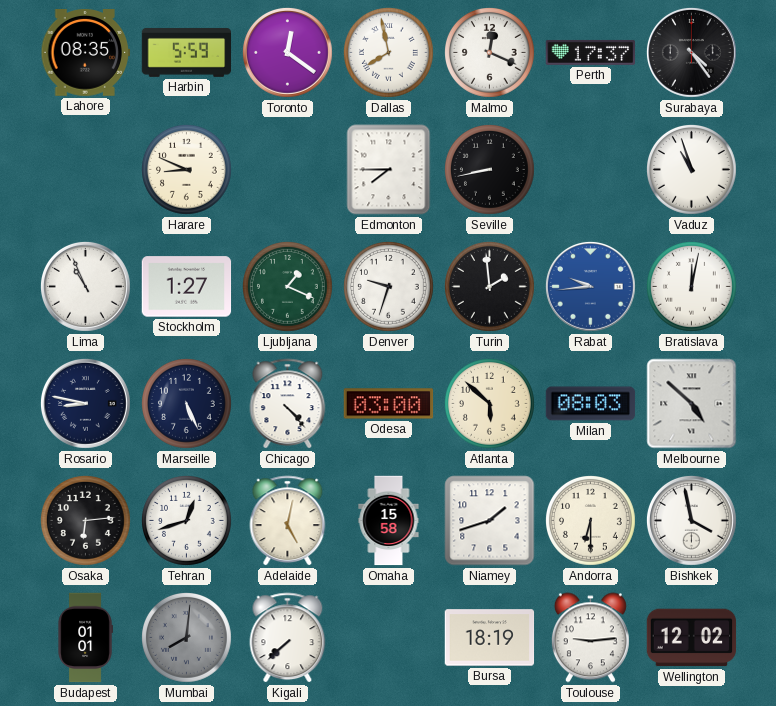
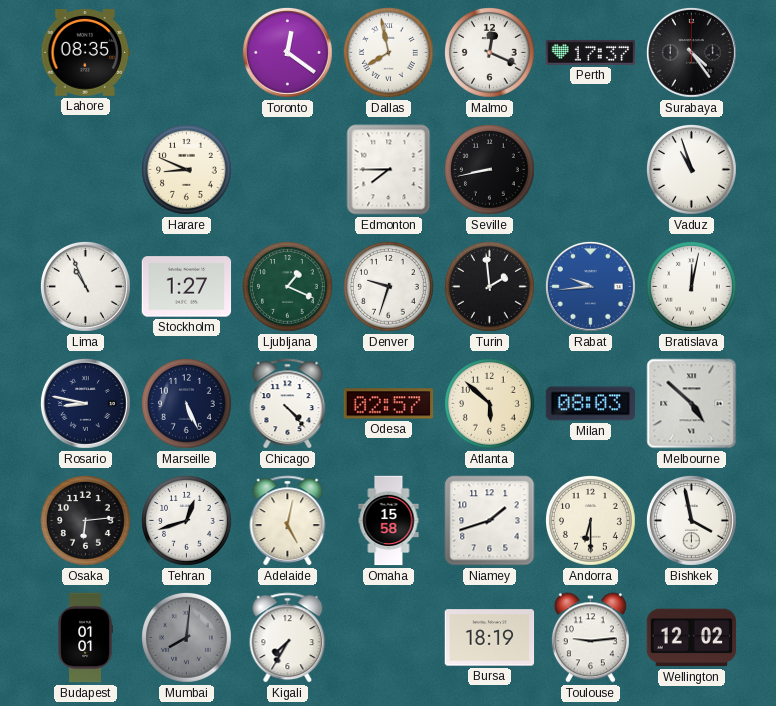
Harbin: 5:59 -> none (187, 52)
Odesa: 03:00 -> 02:57 (389, 404)
Kigali: 7:38 -> 7:35 (288, 638)
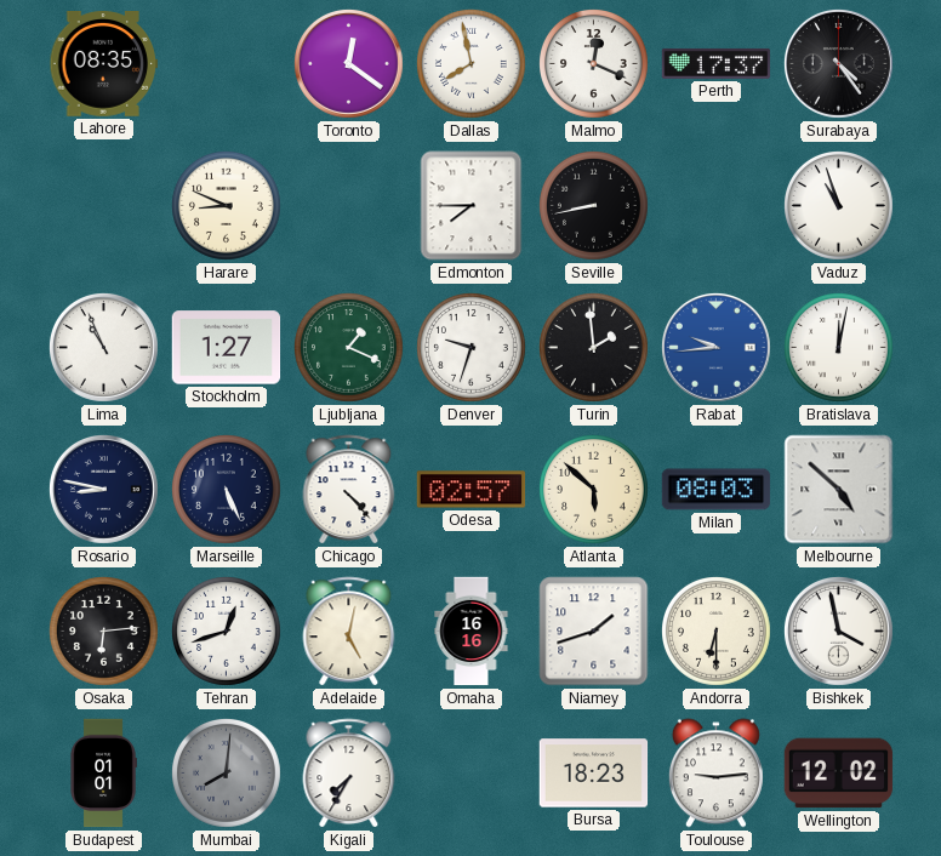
Omaha: 15:58 -> 16:16 (472, 632)
Bursa: 18:19 -> 18:23 (594, 774)
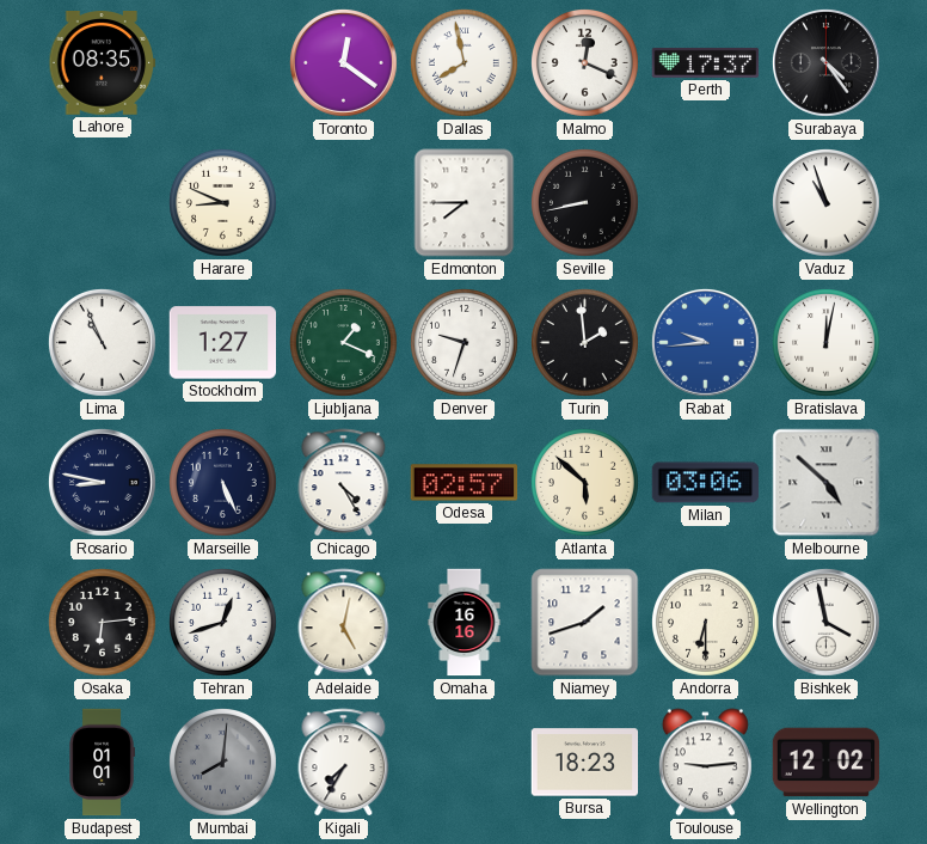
Chicago: 4:23 -> 4:25 (344, 483)
Milan: 08:03 -> 03:06 (706, 483)
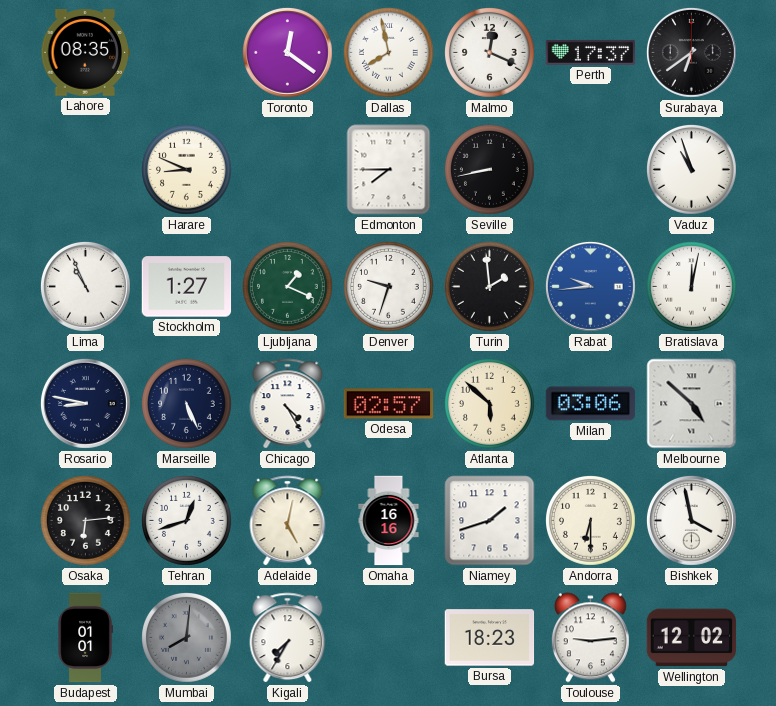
Surabaya: 4:24 -> 6:39 (691, 52)
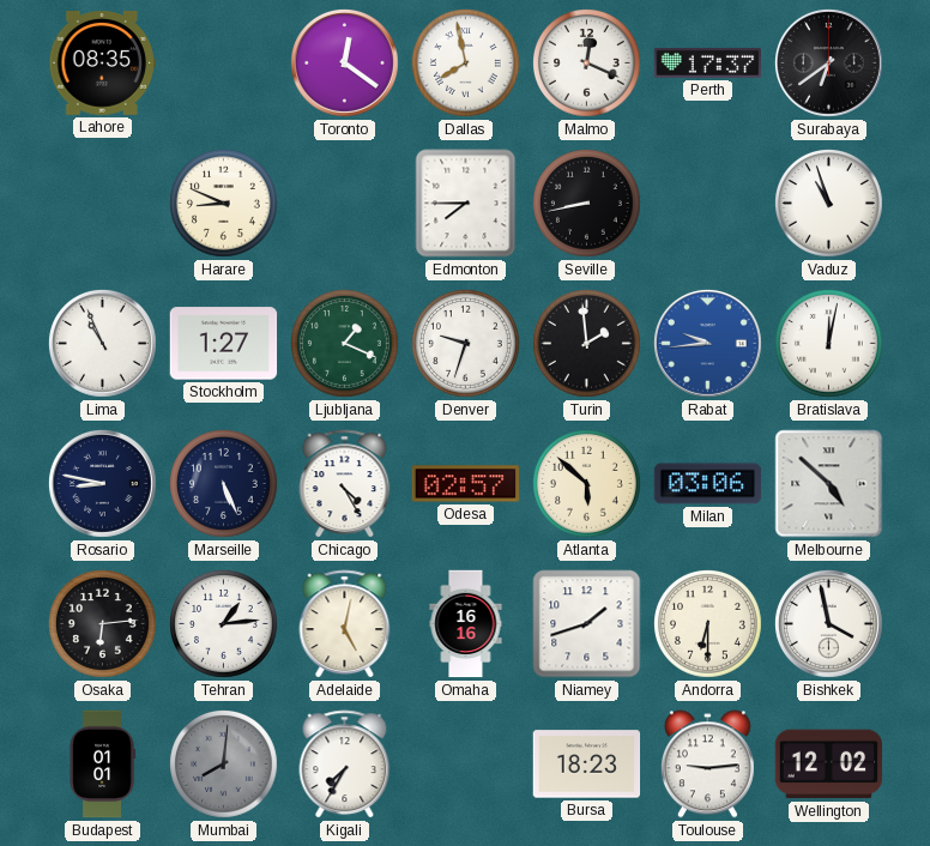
Tehran: 12:42 -> 1:14 (224, 624)
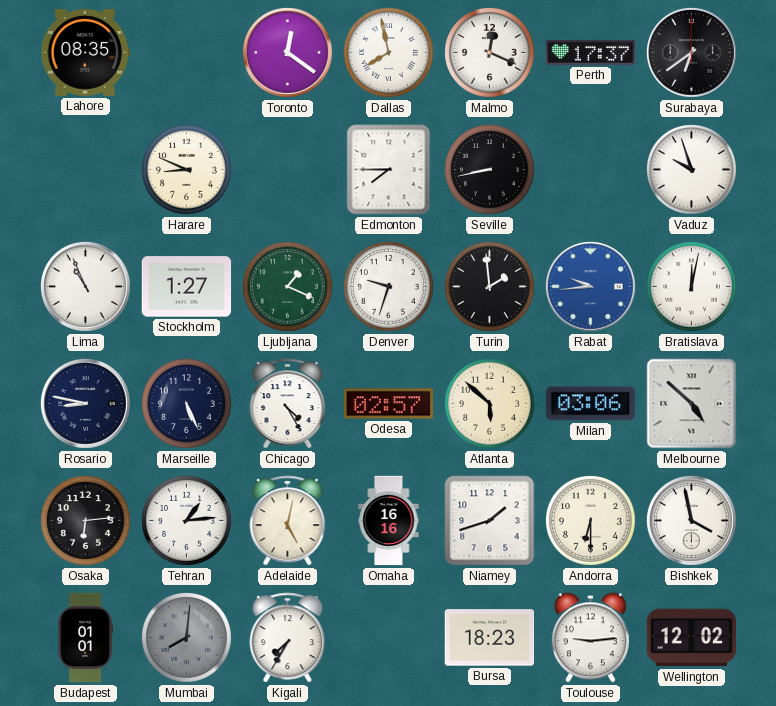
Vaduz: 10:57 -> 9:57 (692, 170)
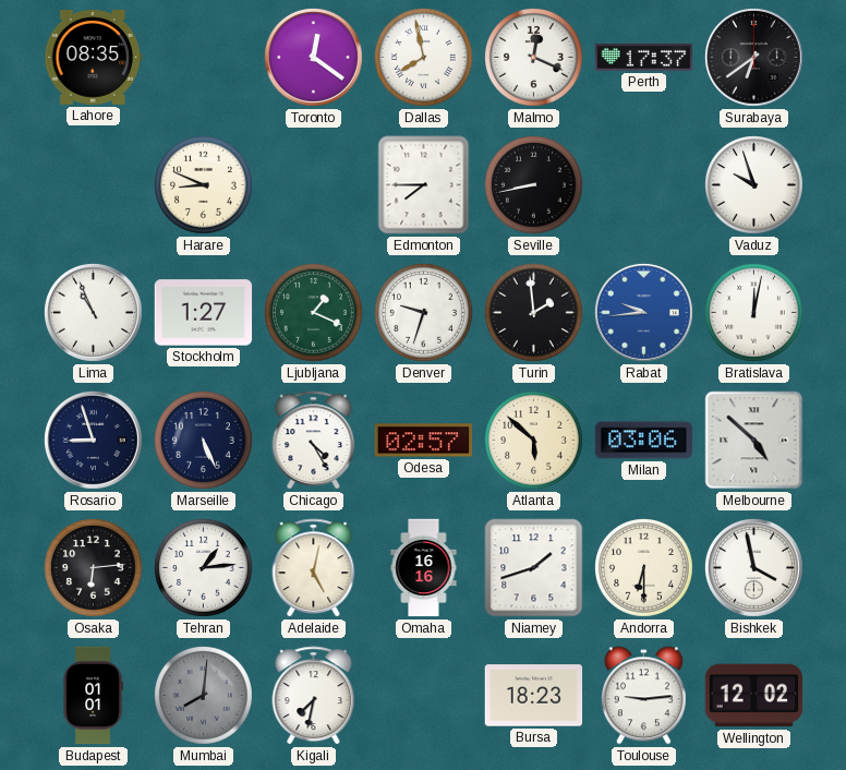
Rosario: 8:47 -> 8:57 (93, 440)
Kigali: 7:35 -> 7:32 (314, 696)
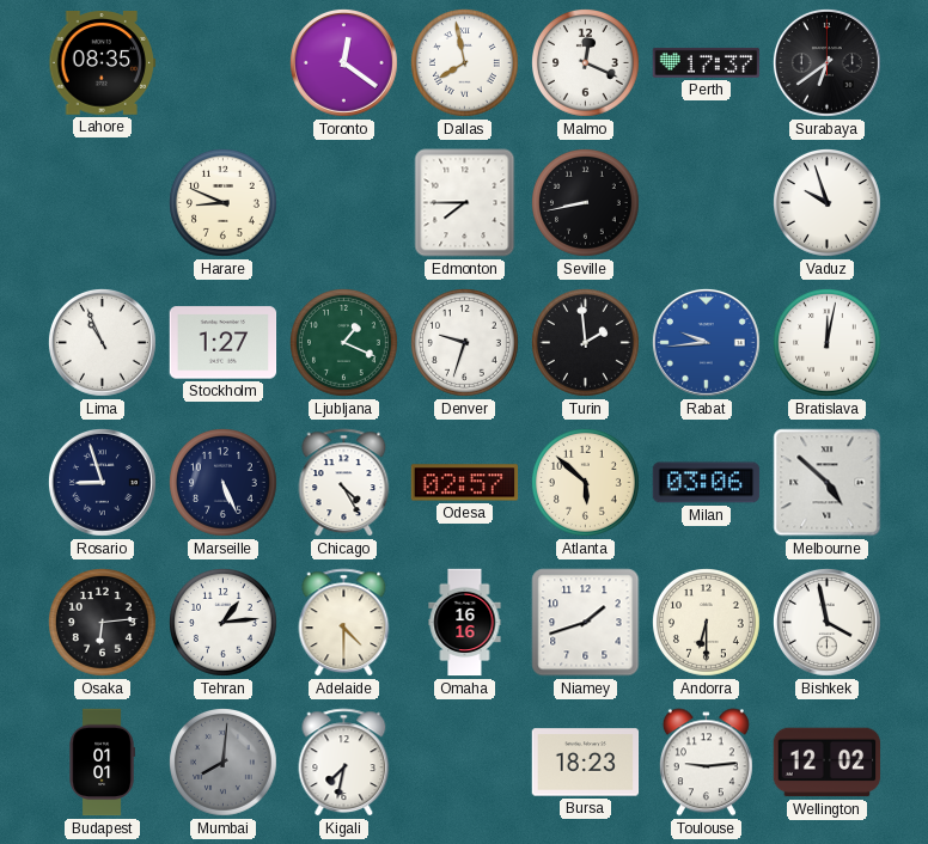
Adelaide: 5:02 -> 4:30 (344, 623)
